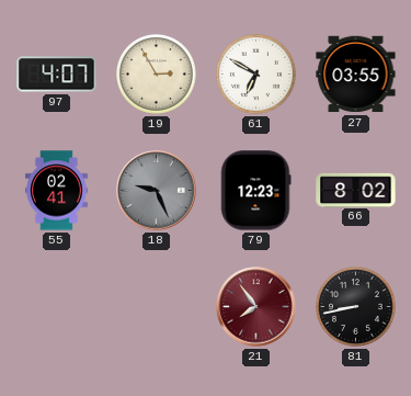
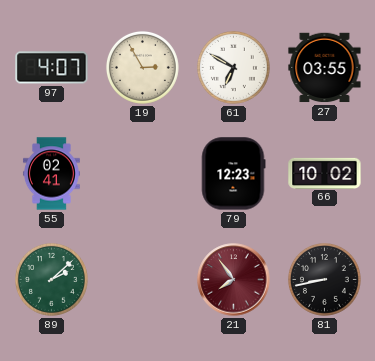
18: 9:26 -> none (157, 191)
66: 8:02 -> 10:02 (325, 173)
89: none -> 2:08 (51, 279)
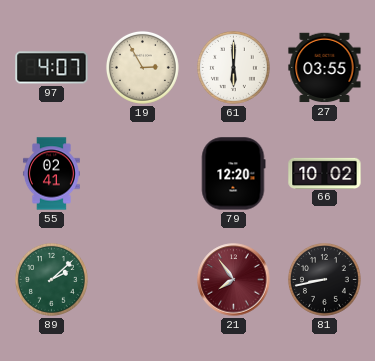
61: 6:50 -> 6:00 (233, 67)
79: 12:23 -> 12:20 (233, 174)
